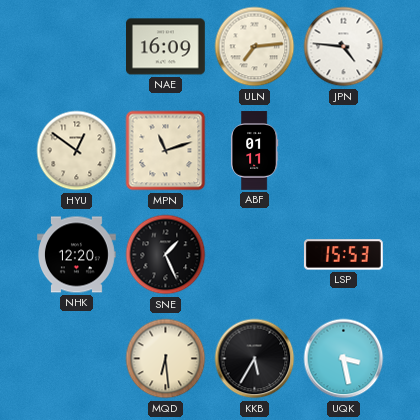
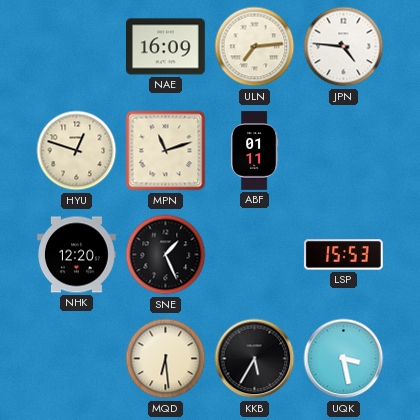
HYU: 12:51 -> 12:48 (77, 151)
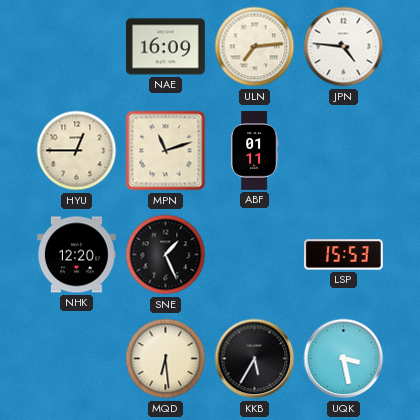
HYU: 12:48 -> 12:45 (77, 151)
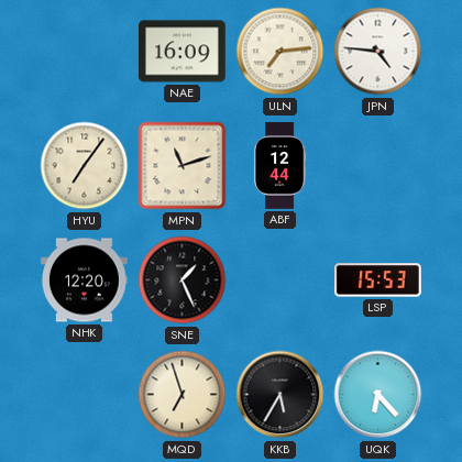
HYU: 12:45 -> 7:06 (85, 166)
ABF: 01:11 -> 12:44 (279, 166)
MQD: 6:29 -> 6:57 (183, 395)
UQK: 3:28 -> 6:23 (378, 395)
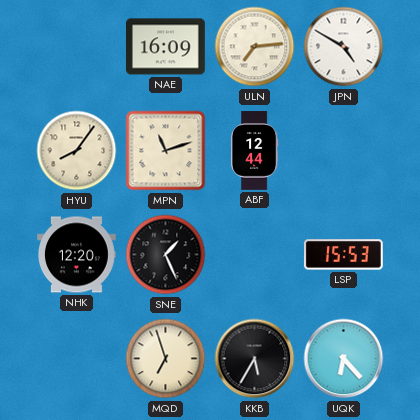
JPN: 4:46 -> 4:50 (344, 47)
HYU: 7:06 -> 8:06 (77, 151)
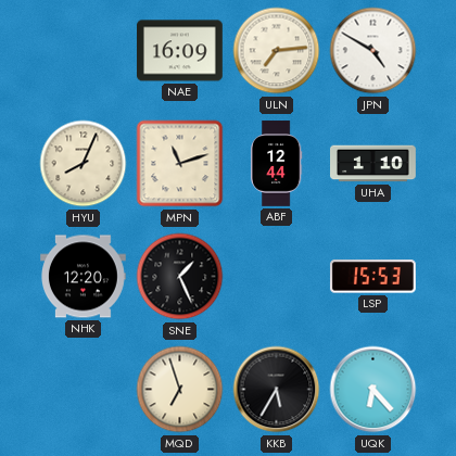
HYU: 8:06 -> 8:04 (84, 164)
UHA: none -> 1:10 (373, 164)
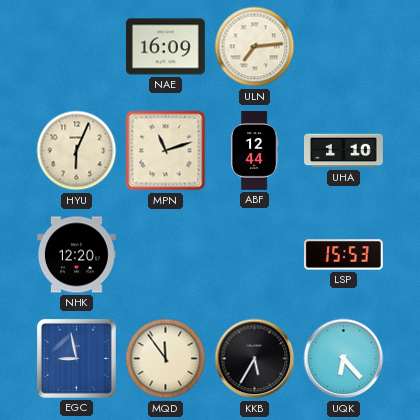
JPN: 4:50 -> none (373, 51)
HYU: 8:04 -> 6:04 (77, 151)
SNE: 1:26 -> none (180, 277)
EGC: none -> 8:58 (76, 358)
MQD: 6:57 -> 11:54 (166, 359)
